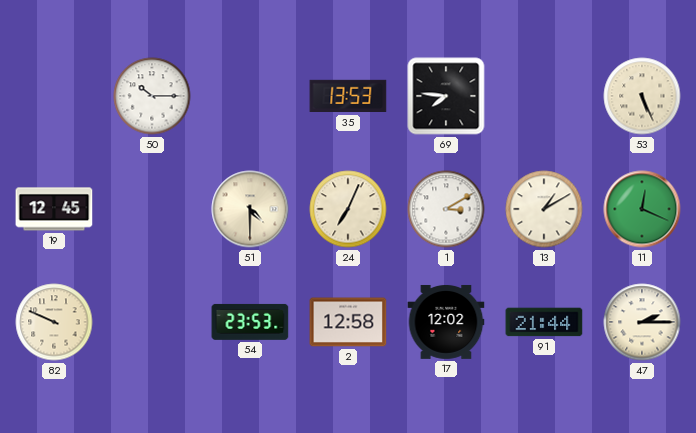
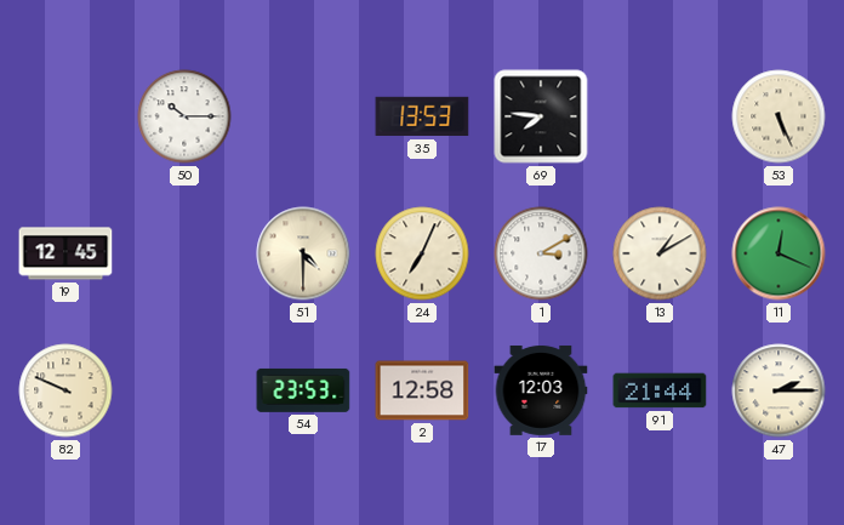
17: 12:02 -> 12:03 (541, 390)
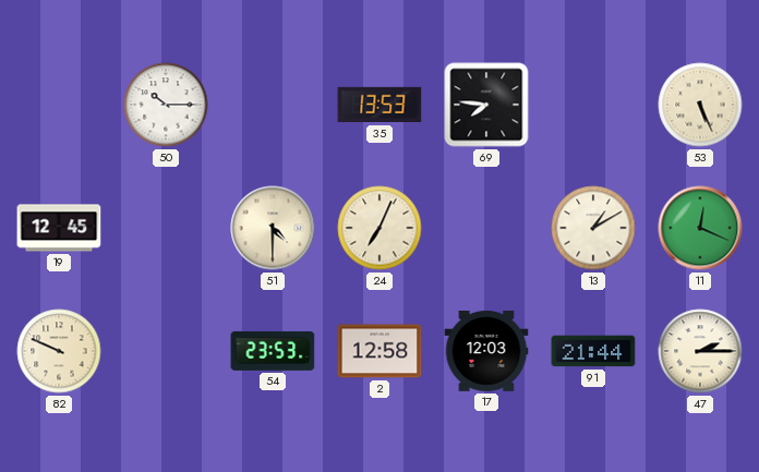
1: 3:10 -> none (541, 253)
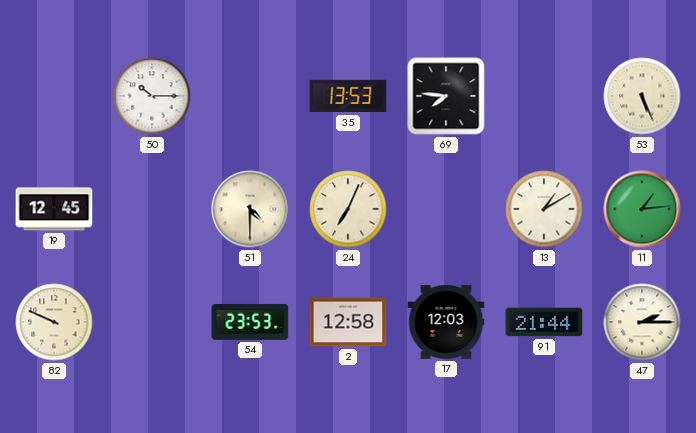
11: 12:19 -> 1:14 (642, 209)
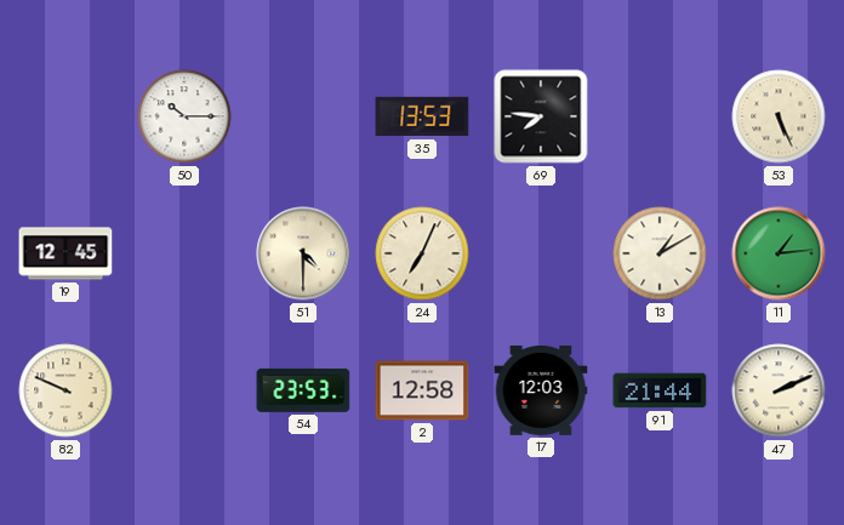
47: 2:15 -> 2:11 (779, 390)
